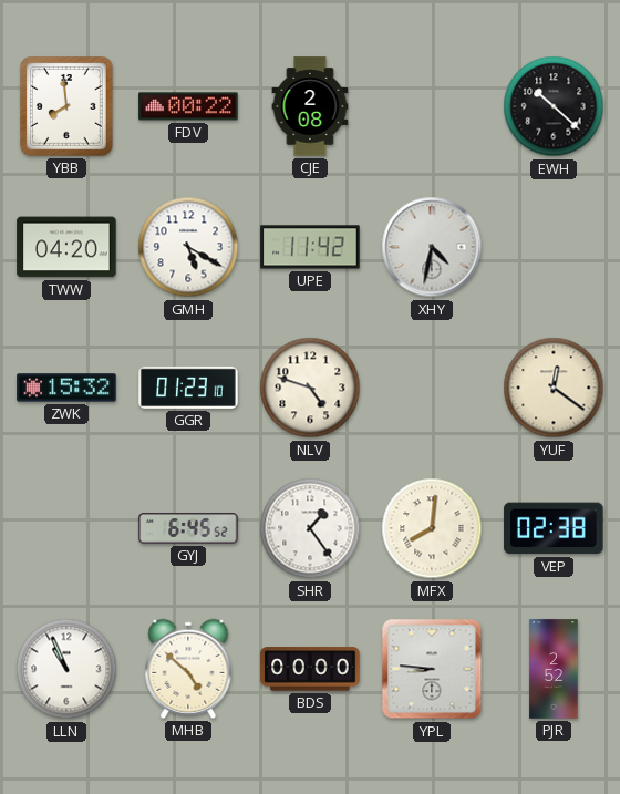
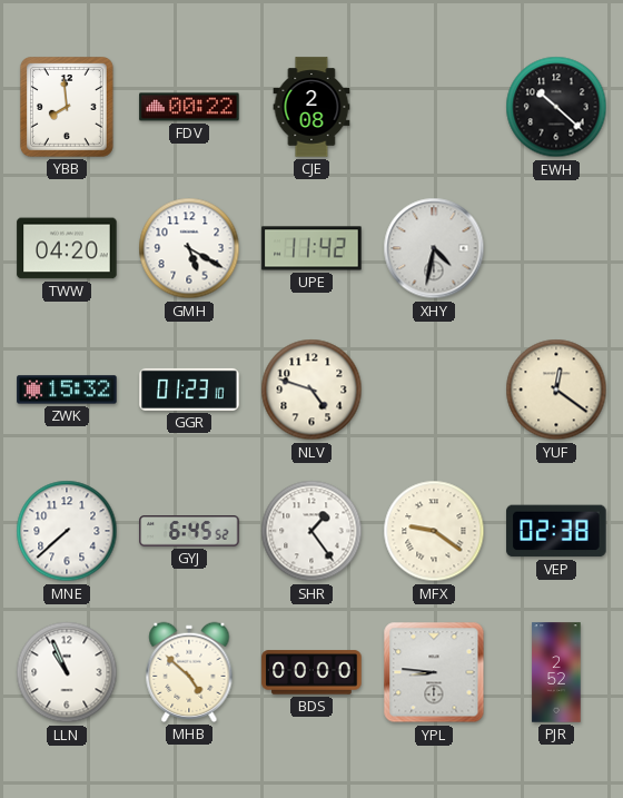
MNE: none -> 7:38 (67, 531)
MFX: 8:01 -> 9:21 (434, 531)
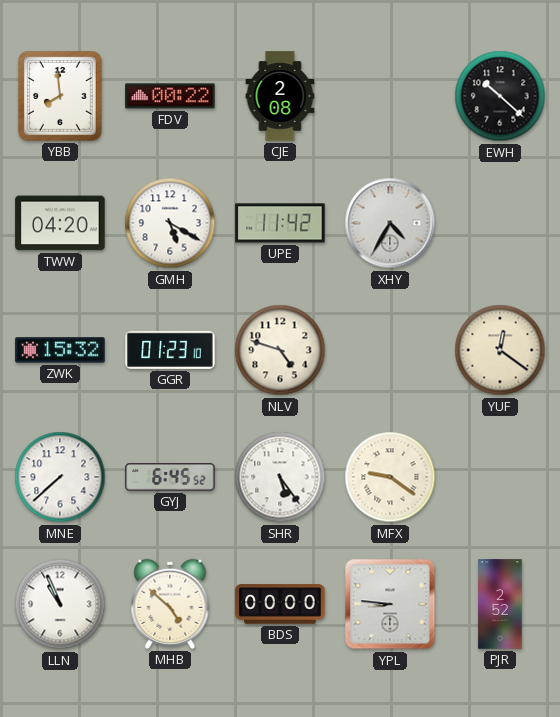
XHY: 4:32 -> 4:35 (390, 223)
SHR: 1:24 -> 5:24 (280, 477)
VEP: 02:38 -> none (556, 531)
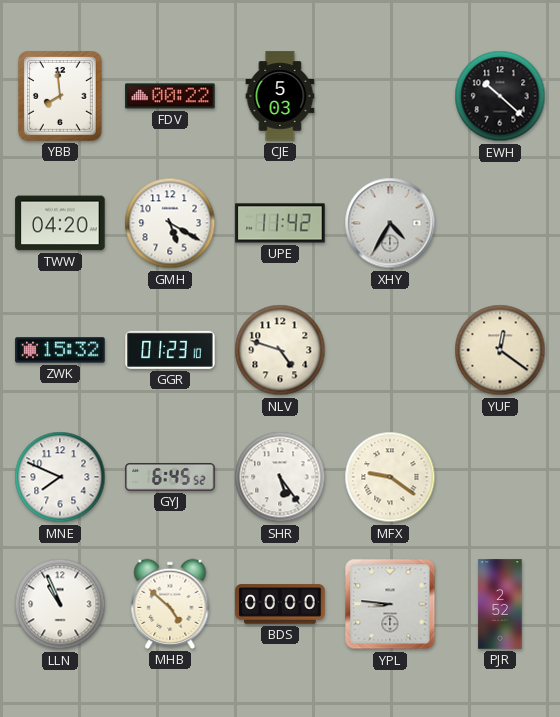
CJE: 2:08 -> 5:03 (280, 96)
MNE: 7:38 -> 7:49 (60, 477)
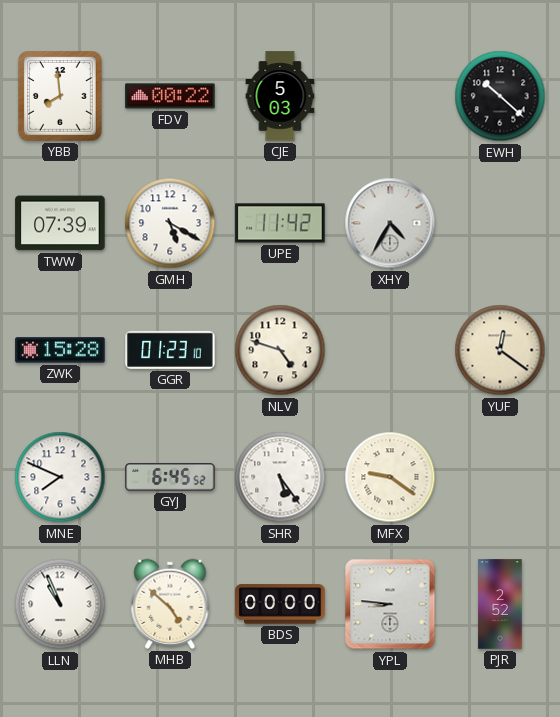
TWW: 04:20 -> 07:39 (60, 223)
ZWK: 15:32 -> 15:28 (60, 350)
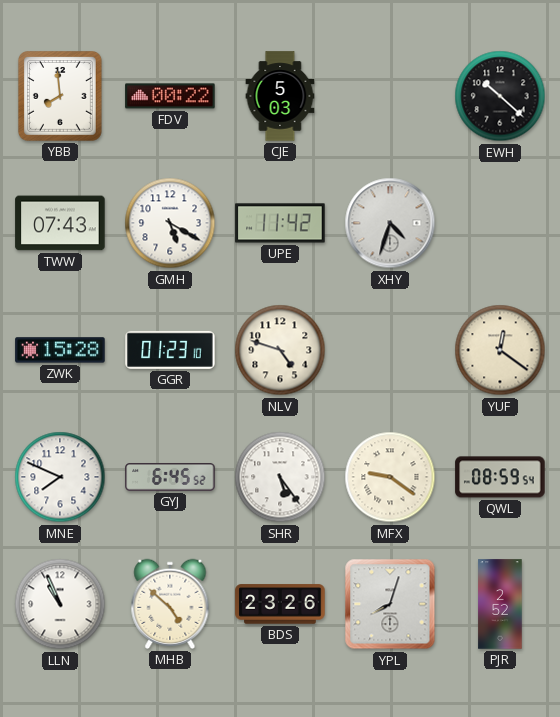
TWW: 07:39 -> 07:43 (60, 223)
XHY: 4:35 -> 4:33 (390, 223)
QWL: none -> 08:59 (500, 477)
BDS: 00:00 -> 23:26 (280, 604)
YPL: 8:46 -> 8:03 (390, 604)
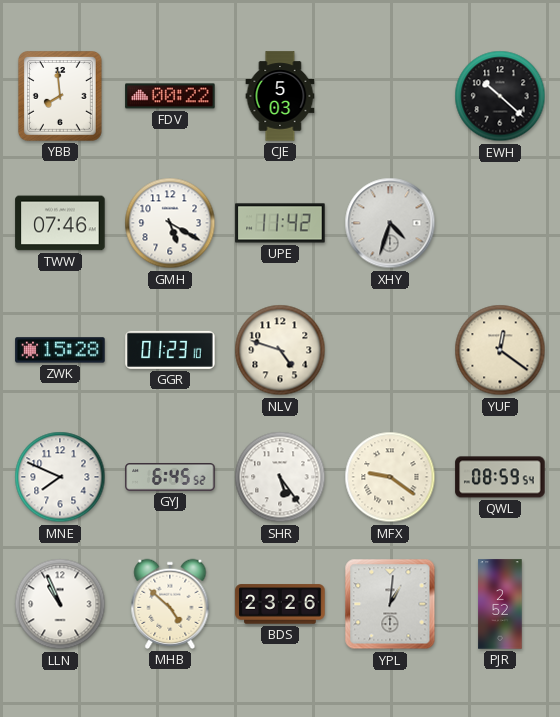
TWW: 07:43 -> 07:46 (60, 223)
YPL: 8:03 -> 1:01 (390, 604)
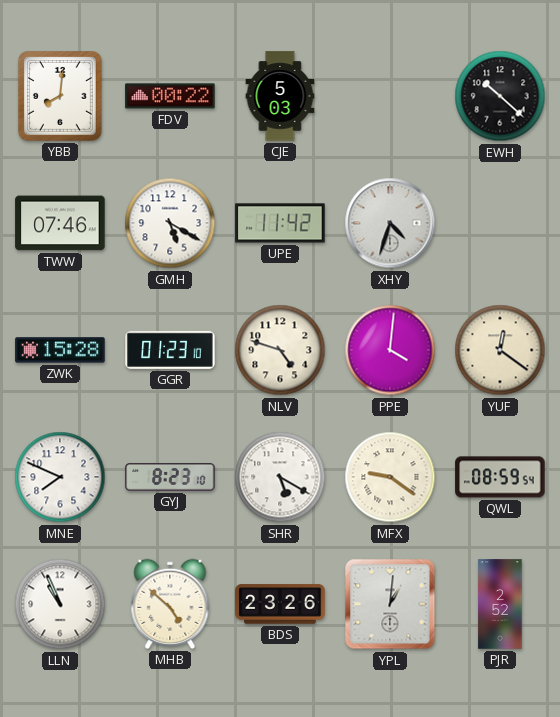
YBB: 7:59 -> 8:01 (60, 97)
PPE: none -> 4:01 (390, 350)
GYJ: 6:45 -> 8:23 (170, 478)
SHR: 5:24 -> 5:20 (280, 477)
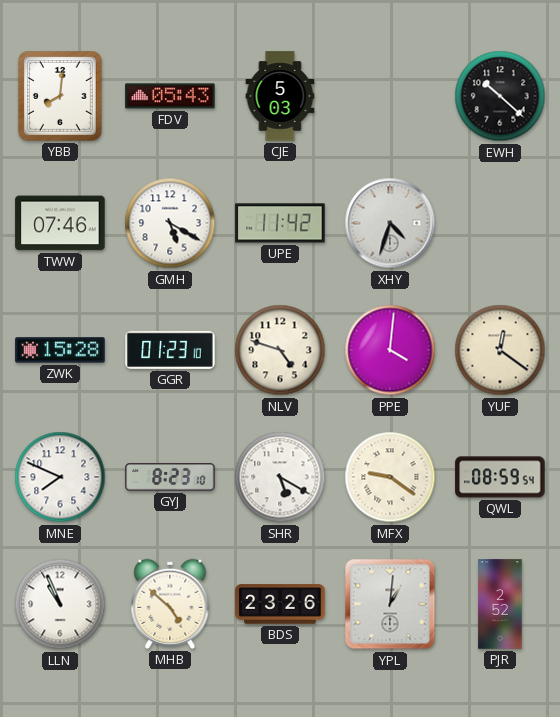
FDV: 00:22 -> 05:43 (170, 96)
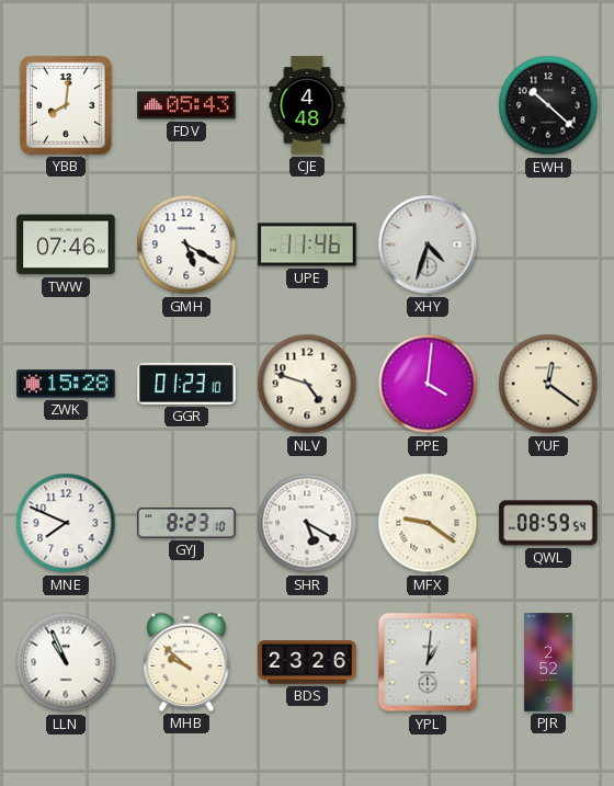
CJE: 5:03 -> 4:48 (307, 105)
UPE: 11:42 -> 11:46 (307, 244)
MHB: 4:52 -> 9:52 (186, 662)
